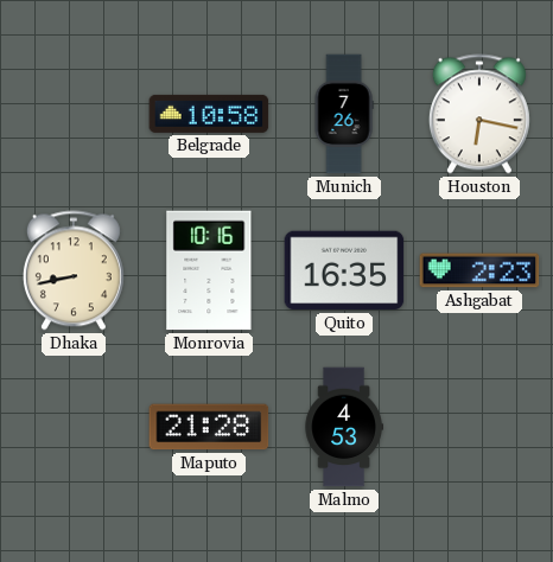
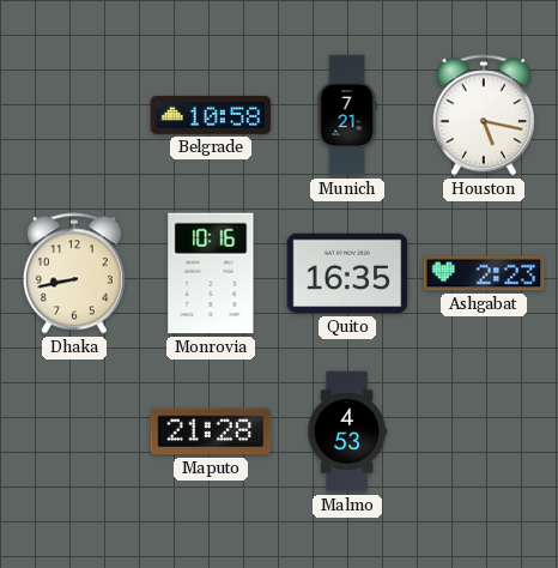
Munich: 7:26 -> 7:21 (347, 115)
Houston: 6:17 -> 5:17 (484, 115)
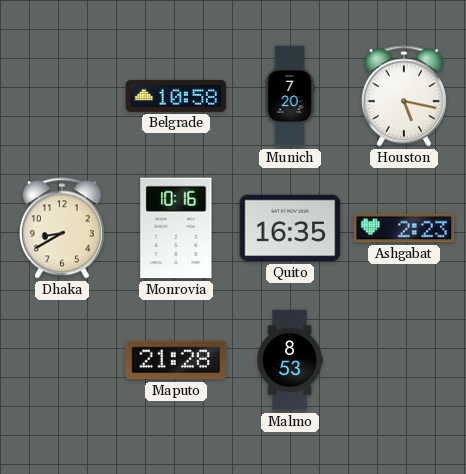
Munich: 7:21 -> 7:20 (290, 96)
Dhaka: 8:43 -> 8:40 (62, 228)
Malmo: 4:53 -> 8:53 (290, 360)
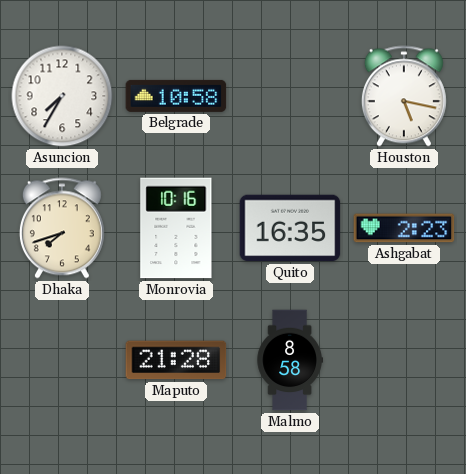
Asuncion: none -> 7:35 (62, 96)
Munich: 7:20 -> none (290, 96)
Dhaka: 8:40 -> 7:42 (62, 228)
Malmo: 8:53 -> 8:58 (290, 360)
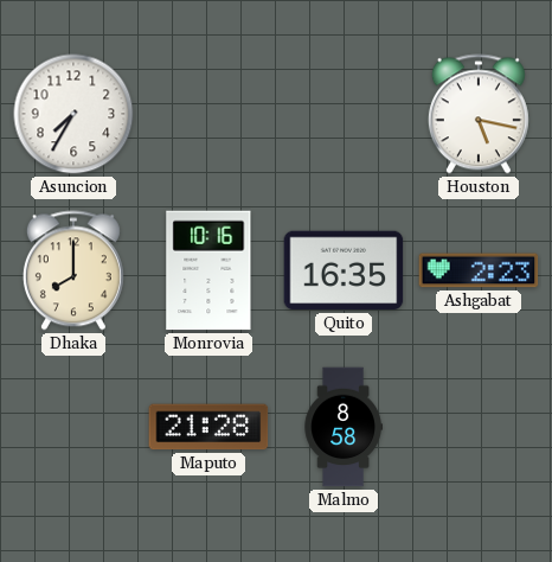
Belgrade: 10:58 -> none (176, 96)
Dhaka: 7:42 -> 8:00 (73, 270)
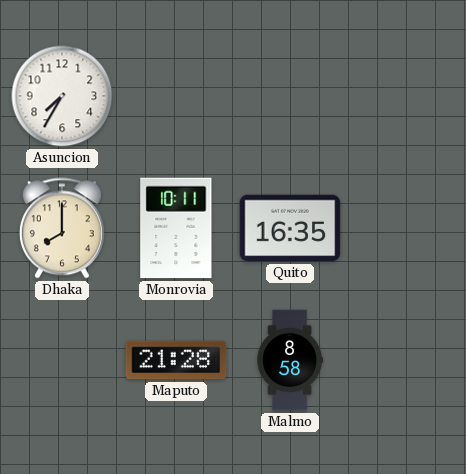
Houston: 5:17 -> none (479, 114)
Monrovia: 10:16 -> 10:11 (176, 228)
Ashgabat: 2:23 -> none (479, 270)
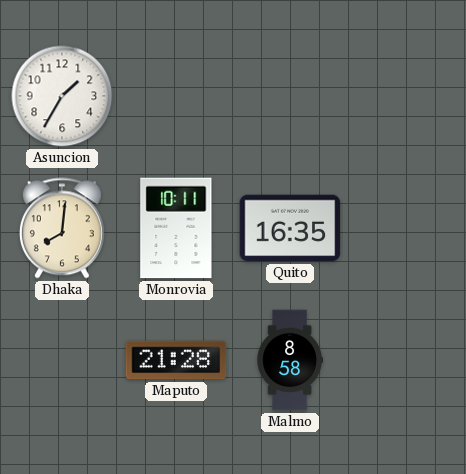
Asuncion: 7:35 -> 1:35 (62, 96)
Dhaka: 8:00 -> 8:01 (62, 228)
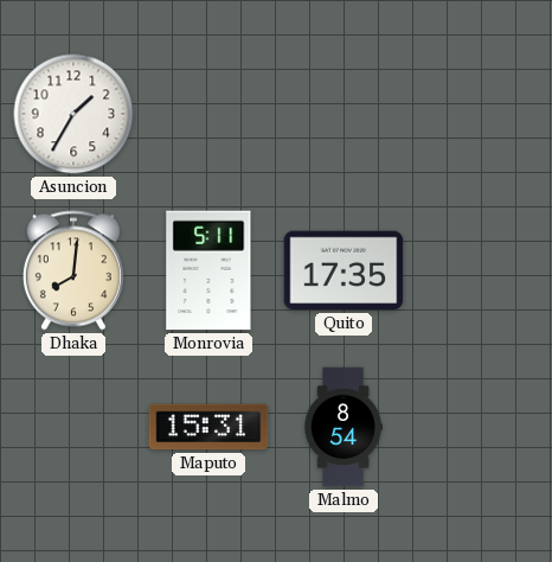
Monrovia: 10:11 -> 5:11 (208, 270)
Quito: 16:35 -> 17:35 (344, 270)
Maputo: 21:28 -> 15:31 (208, 427)
Malmo: 8:58 -> 8:54 (344, 427)
